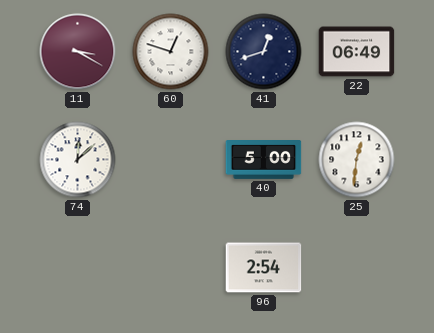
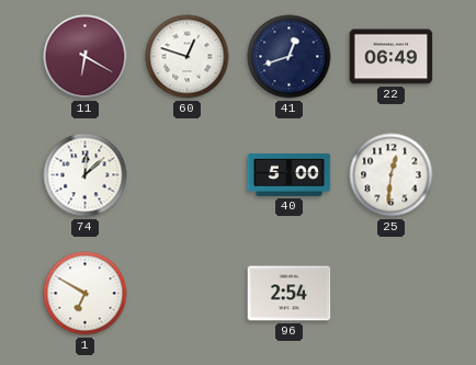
11: 3:20 -> 6:20 (86, 57)
1: none -> 6:50 (86, 294)
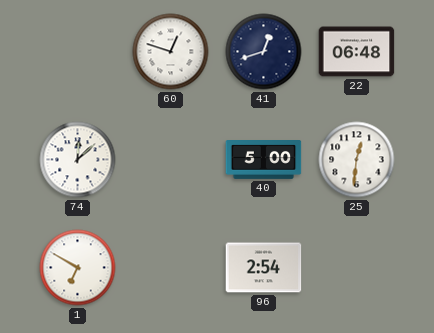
11: 6:20 -> none (86, 57)
22: 06:49 -> 06:48 (357, 52)
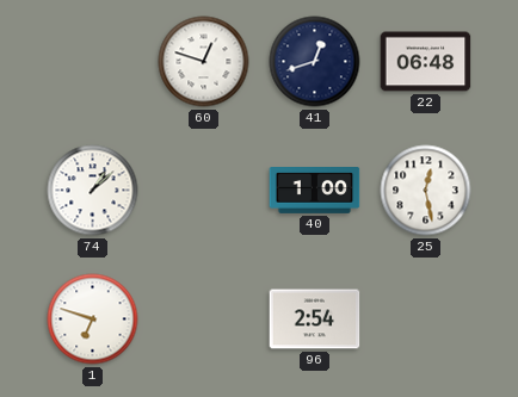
74: 12:08 -> 1:08 (93, 191)
40: 5:00 -> 1:00 (315, 191)
25: 12:31 -> 12:28 (426, 191)
1: 6:50 -> 6:48 (93, 320)
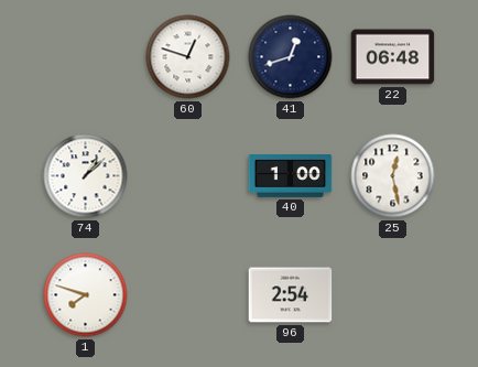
1: 6:48 -> 7:48 (86, 295)
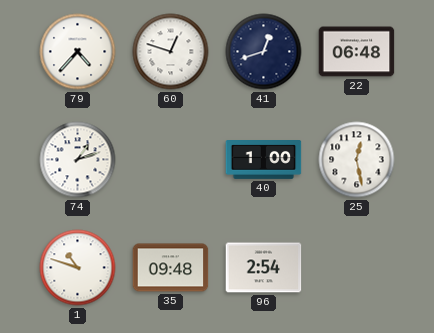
79: none -> 4:37 (78, 52)
74: 1:08 -> 1:12 (78, 160)
1: 7:48 -> 10:48 (78, 268)
35: none -> 09:48 (171, 268)
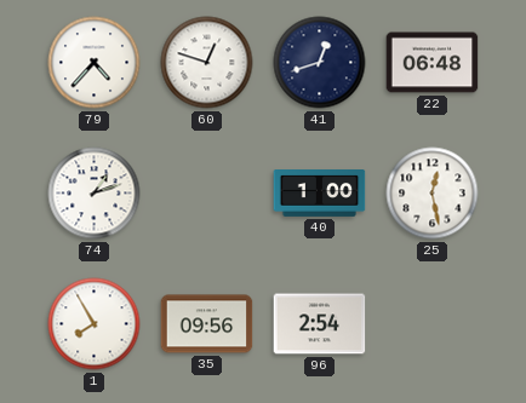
1: 10:48 -> 7:55 (95, 324)
35: 09:48 -> 09:56 (207, 324)
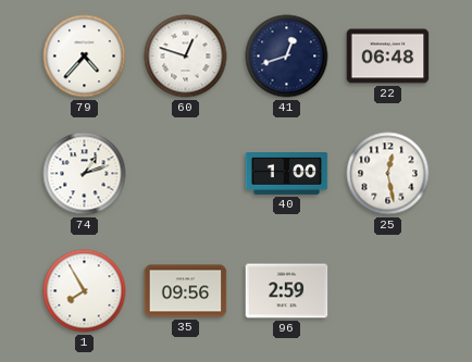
96: 2:54 -> 2:59 (287, 291)
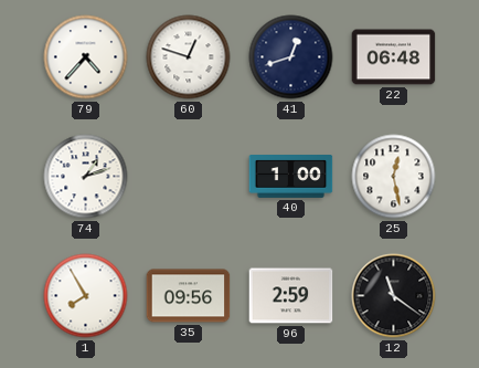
12: none -> 11:21 (394, 296)
